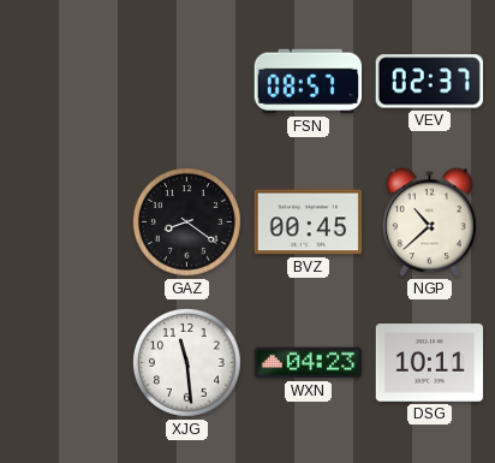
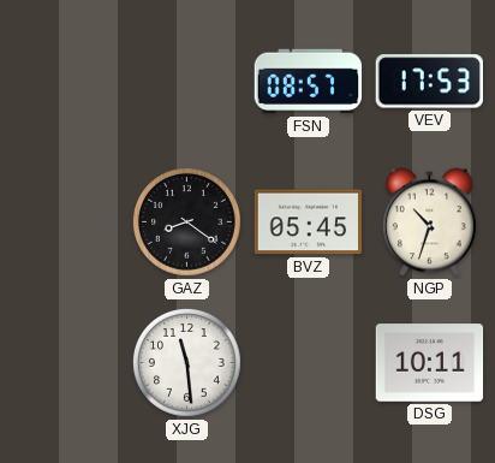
VEV: 02:37 -> 17:53 (429, 82)
BVZ: 00:45 -> 05:45 (309, 222)
NGP: 10:38 -> 10:33 (429, 222)
WXN: 04:23 -> none (309, 363)
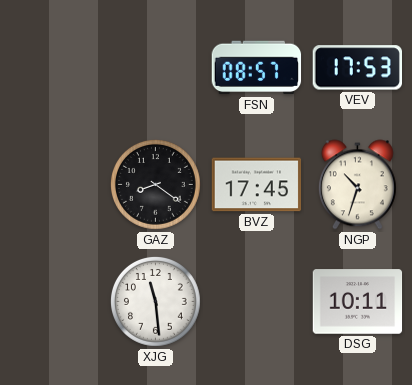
BVZ: 05:45 -> 17:45 (257, 185)
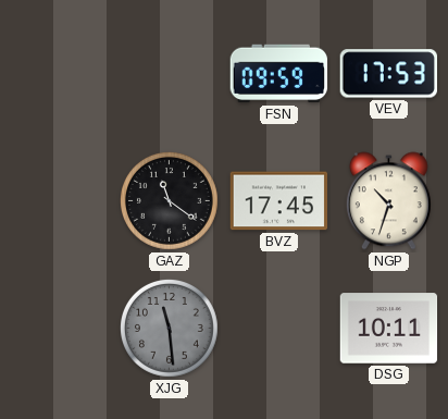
FSN: 08:57 -> 09:59 (279, 74)
GAZ: 8:21 -> 11:21 (170, 201)
XJG dial: white -> grey (170, 329)
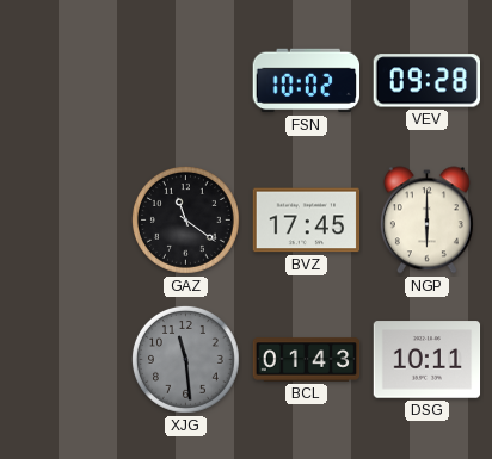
FSN: 09:59 -> 10:02 (307, 81)
VEV: 17:53 -> 09:28 (426, 81)
NGP: 10:33 -> 6:00 (426, 221)
BCL: none -> 01:43 (307, 360)
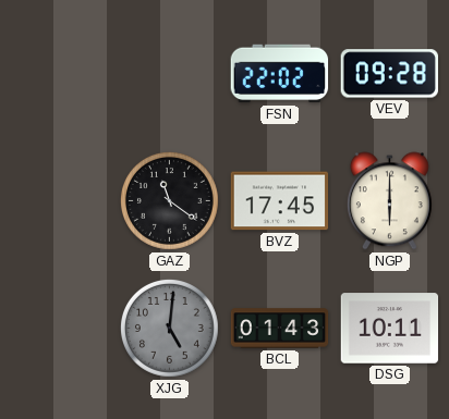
FSN: 10:02 -> 22:02 (280, 74)
XJG: 11:29 -> 5:01 (170, 329)
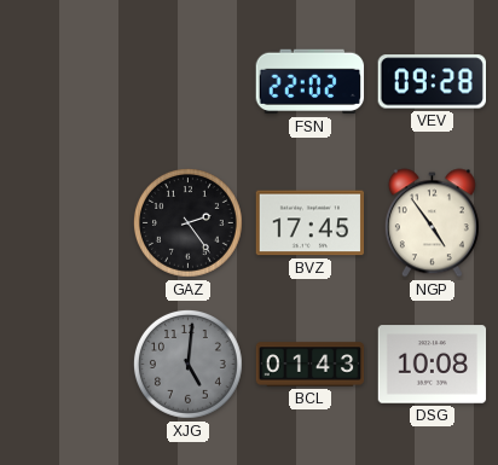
GAZ: 11:21 -> 2:24 (189, 223)
NGP: 6:00 -> 4:54 (432, 223)
DSG: 10:11 -> 10:08 (433, 365)
